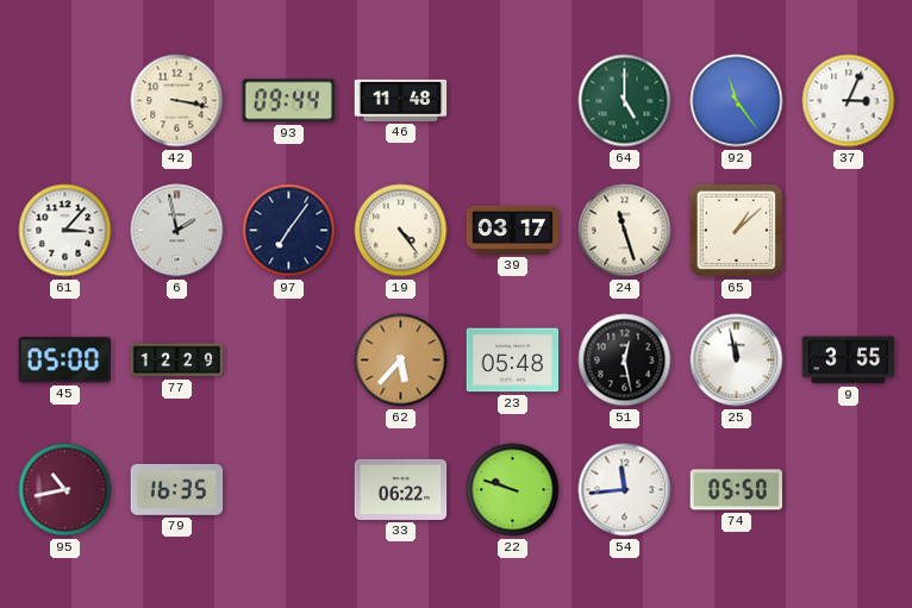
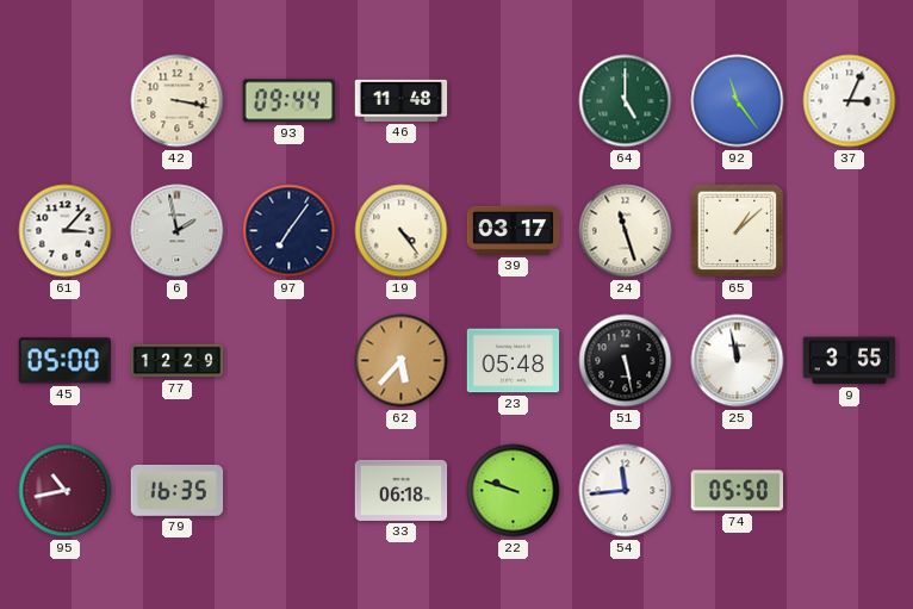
51: 12:28 -> 5:28 (626, 361)
33: 06:22 -> 06:18 (402, 490)
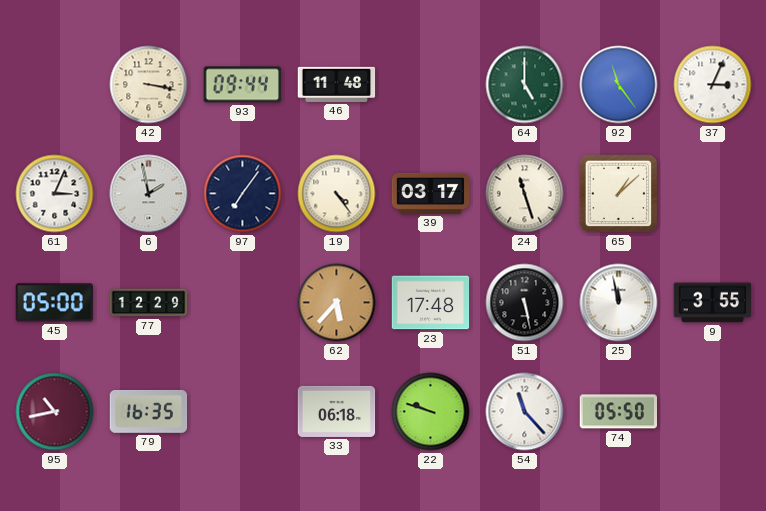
61: 3:07 -> 3:04 (55, 194)
23: 05:48 -> 17:48 (431, 303)
54: 11:44 -> 11:23 (525, 412)
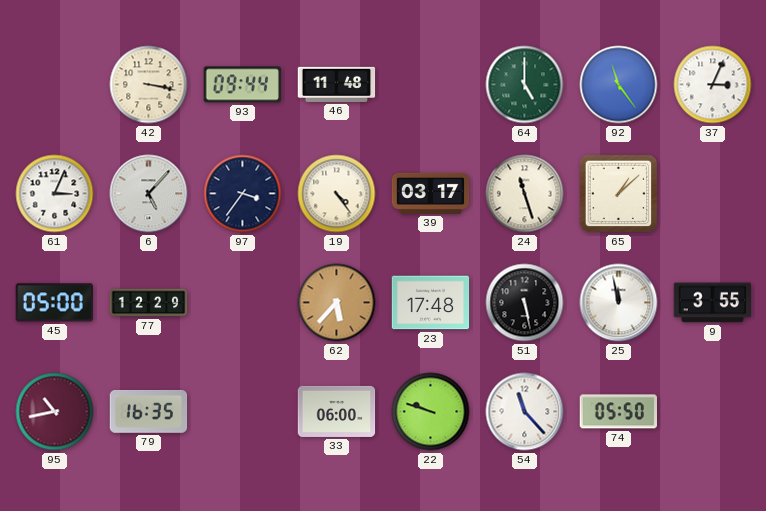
6: 1:58 -> 5:07 (149, 194)
97: 7:06 -> 3:36 (243, 194)
33: 06:18 -> 06:00 (337, 411)
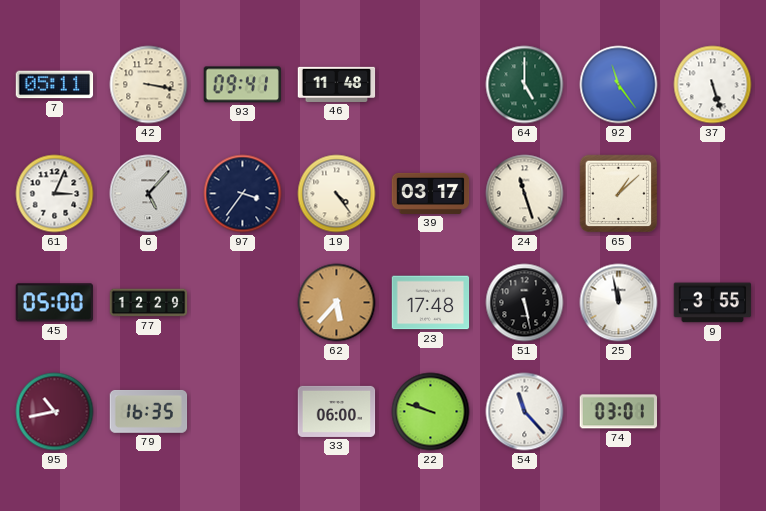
7: none -> 05:11 (55, 85)
93: 09:44 -> 09:41 (242, 85)
37: 3:04 -> 5:27 (713, 85)
74: 05:50 -> 03:01 (618, 412)
